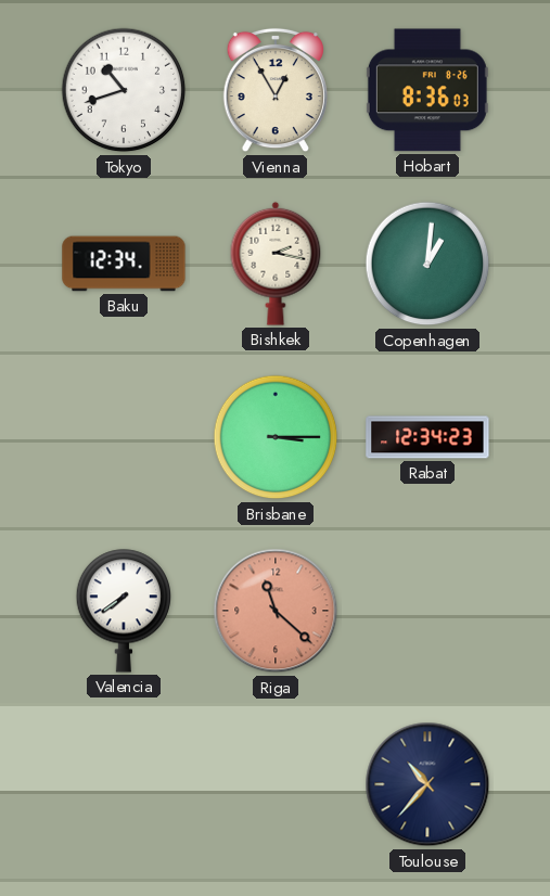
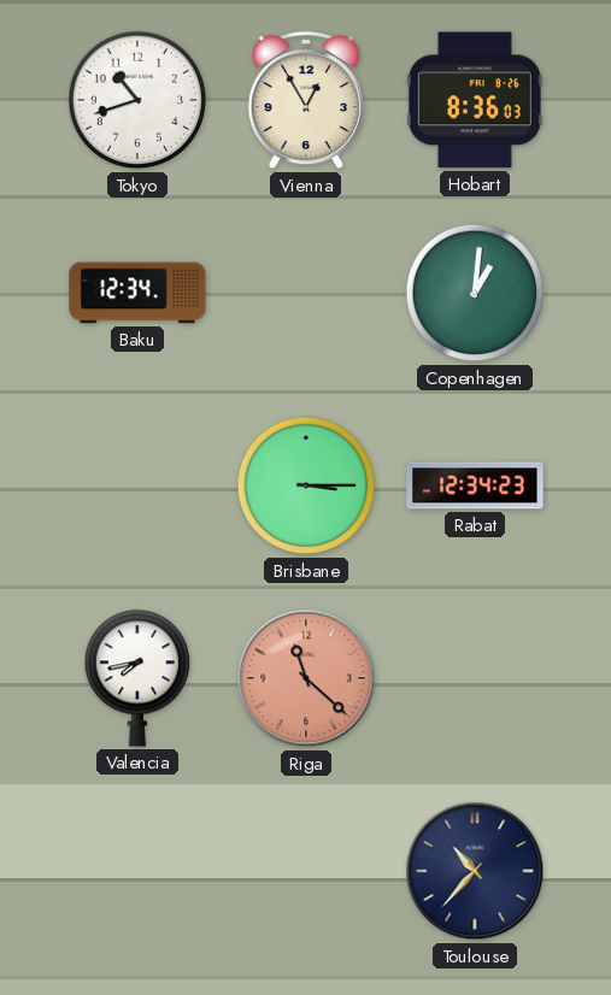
Bishkek: 2:17 -> none (276, 264)
Valencia: 7:39 -> 7:43 (137, 678)
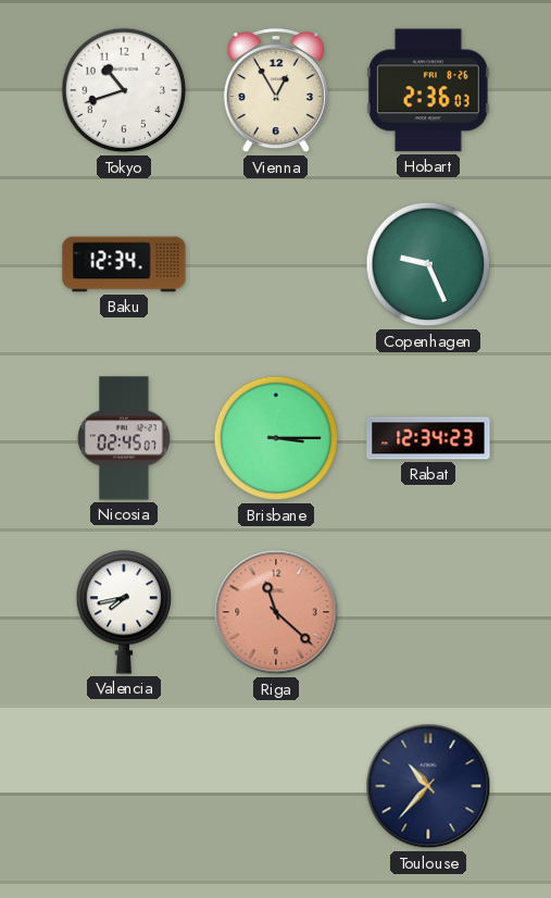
Hobart: 8:36 -> 2:36 (428, 90)
Copenhagen: 1:01 -> 9:26 (428, 264)
Nicosia: none -> 02:45 (124, 438)
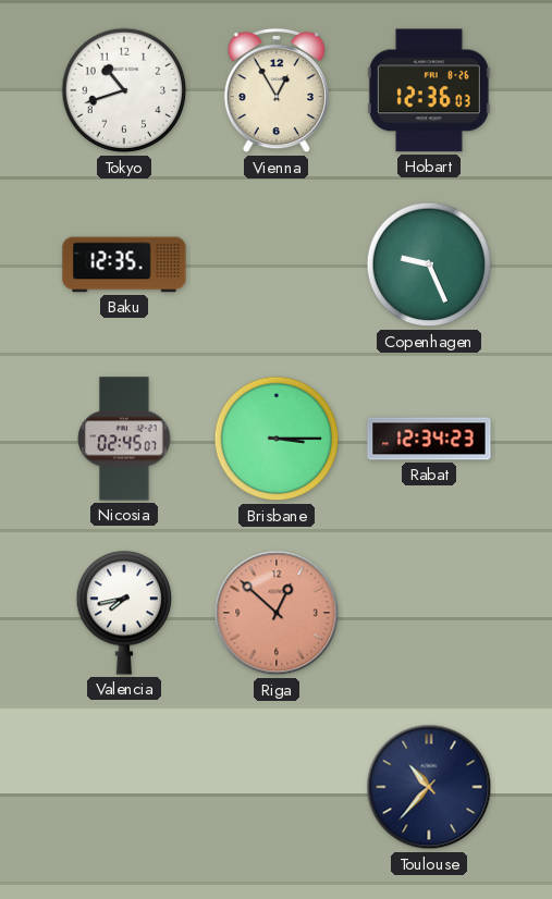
Hobart: 2:36 -> 12:36 (429, 90)
Baku: 12:34 -> 12:35 (124, 264)
Riga: 11:22 -> 12:52 (277, 613)
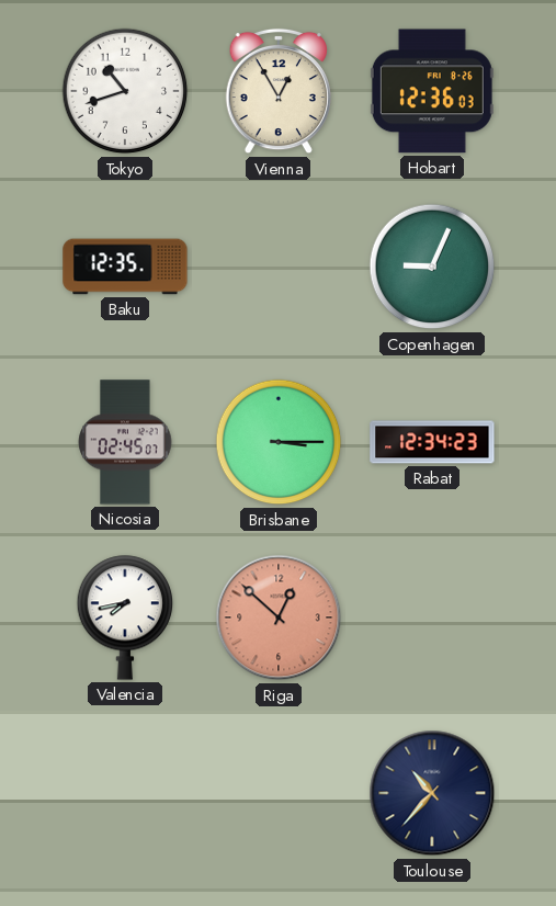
Copenhagen: 9:26 -> 9:04 (432, 267)
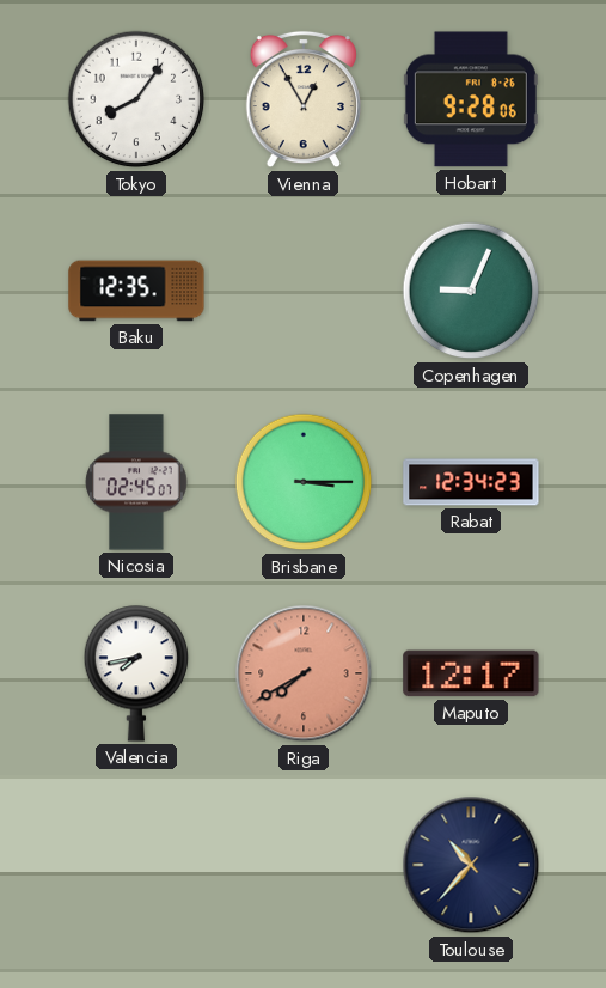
Tokyo: 10:42 -> 8:06 (136, 99)
Hobart: 12:36 -> 9:28 (471, 99)
Riga: 12:52 -> 7:40 (304, 673)
Maputo: none -> 12:17 (471, 673)
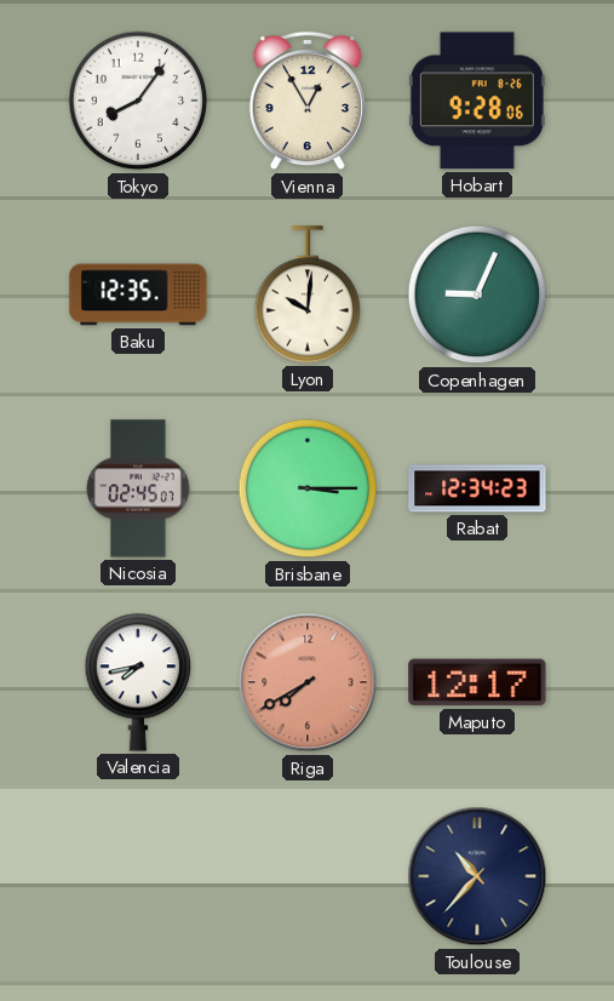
Lyon: none -> 10:01 (308, 294)
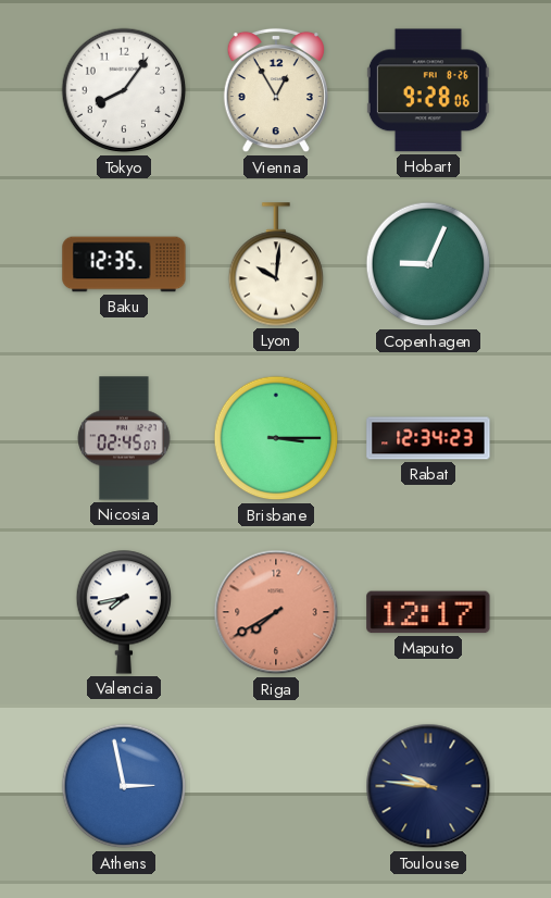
Athens: none -> 2:58 (124, 786)
Toulouse: 10:37 -> 9:46 (428, 786)
